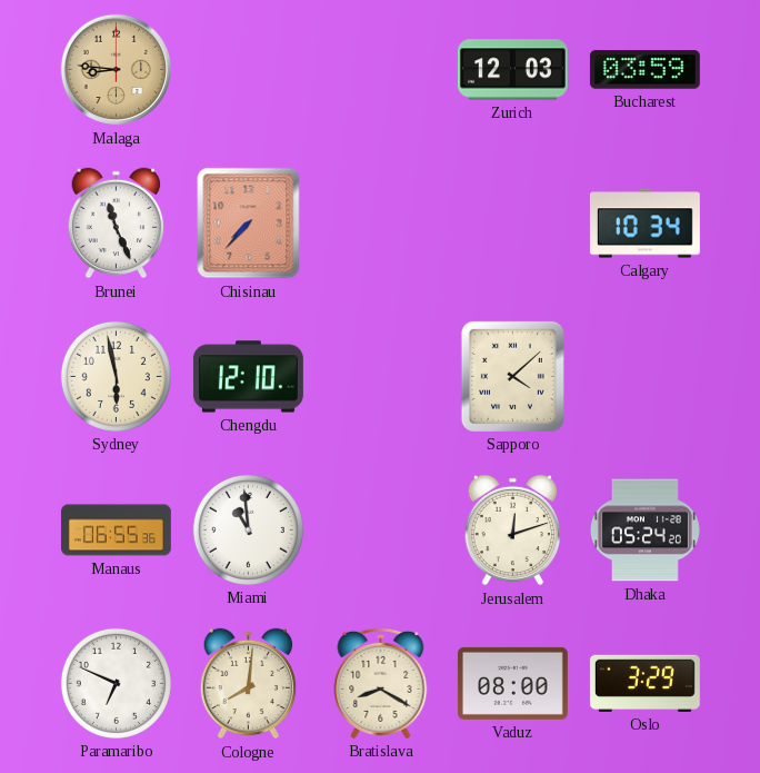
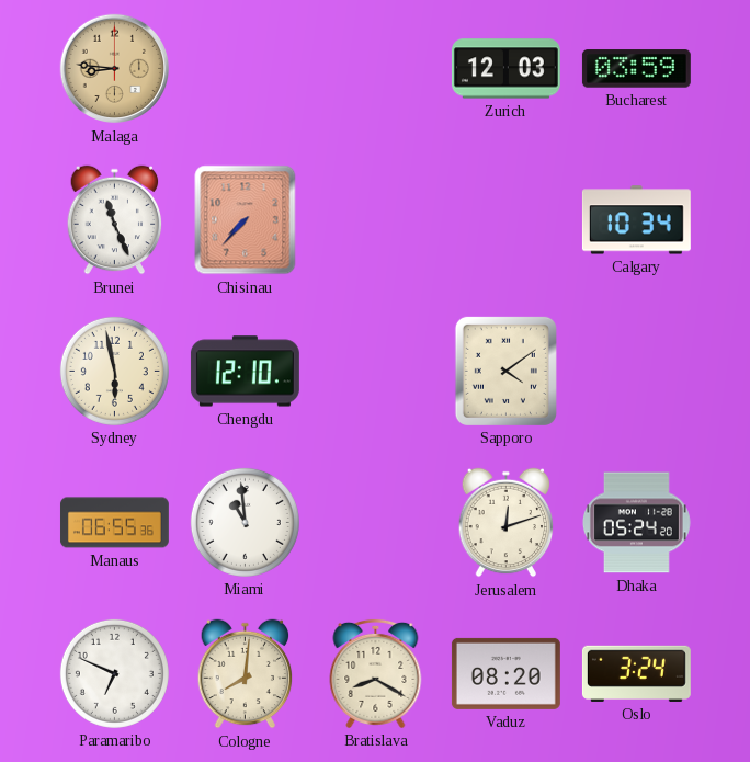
Sapporo: 4:08 -> 4:09 (505, 371)
Vaduz: 08:00 -> 08:20 (505, 673)
Oslo: 3:29 -> 3:24 (636, 673)
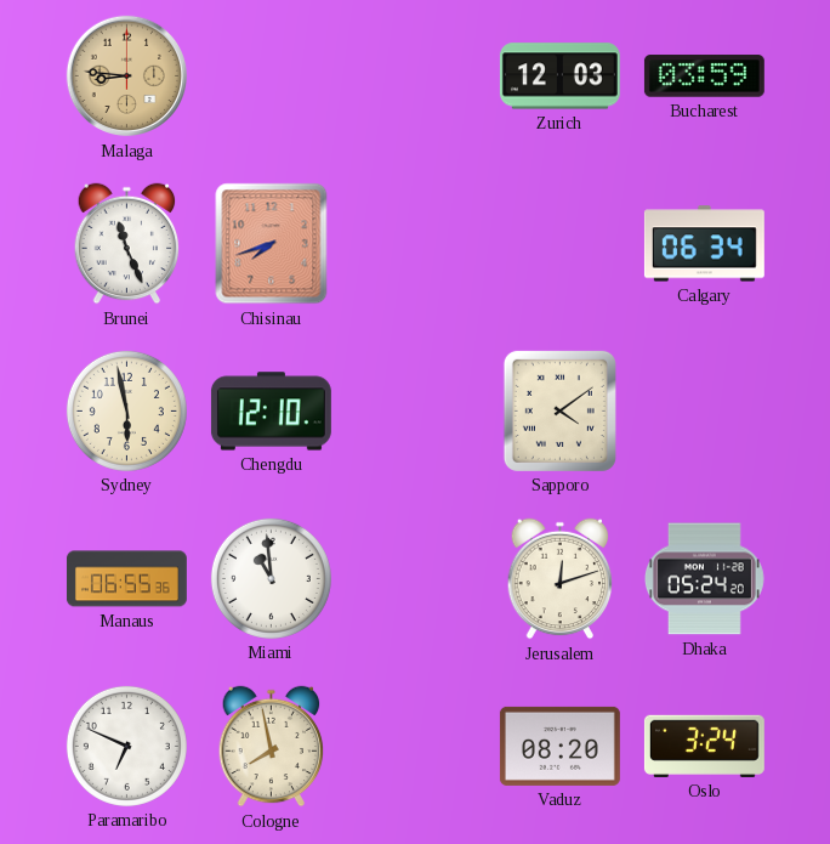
Chisinau: 7:37 -> 7:42 (272, 244)
Calgary: 10:34 -> 06:34 (704, 244)
Cologne: 8:01 -> 7:58 (272, 747)
Bratislava: 8:20 -> none (376, 673)
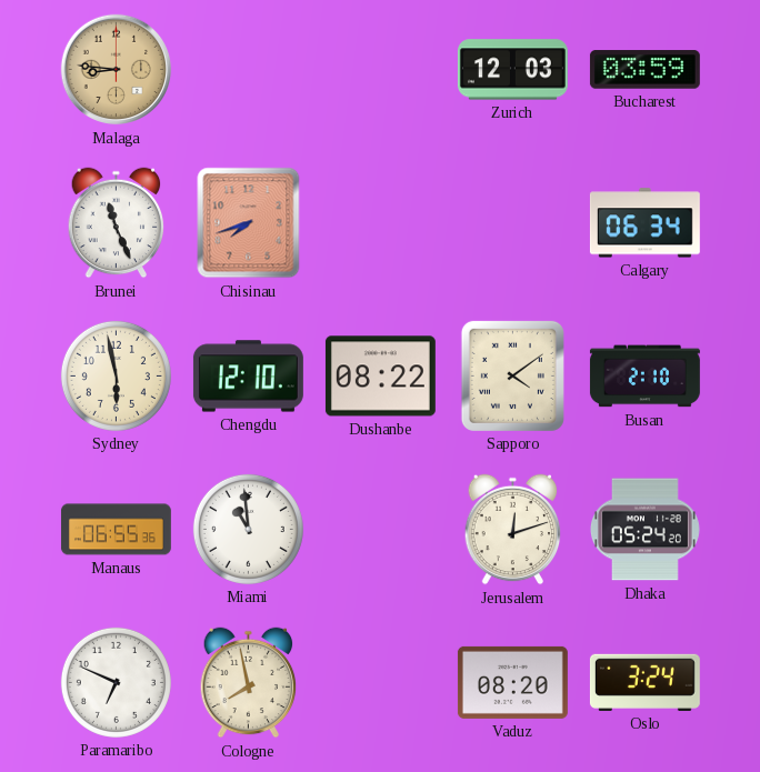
Dushanbe: none -> 08:22 (380, 377)
Busan: none -> 2:10 (644, 377)
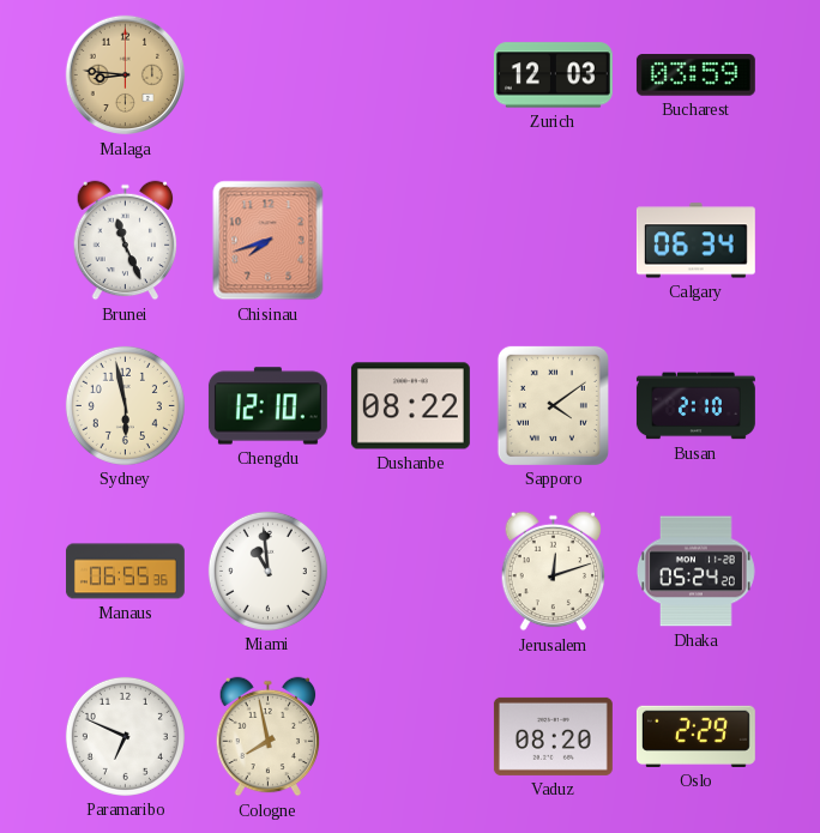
Oslo: 3:24 -> 2:29 (695, 736)
